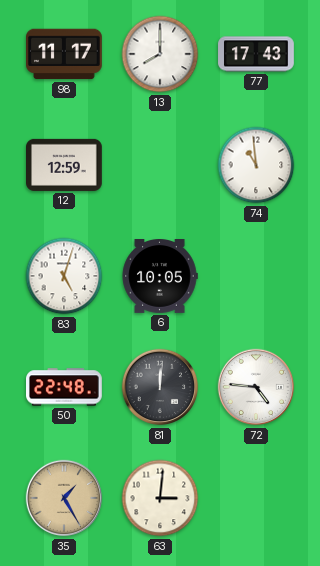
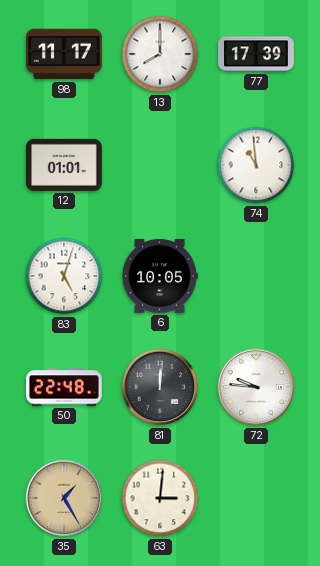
77: 17:43 -> 17:39 (256, 54)
12: 12:59 -> 01:01 (65, 165)
72: 4:46 -> 9:46 (256, 387)
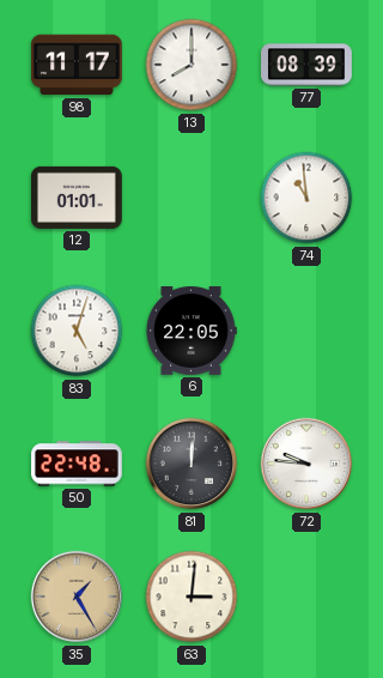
77: 17:39 -> 08:39 (306, 65)
6: 10:05 -> 22:05 (191, 332)
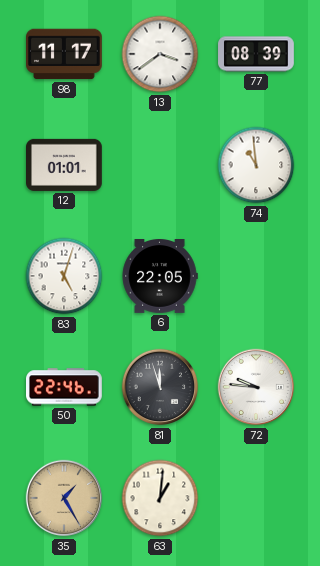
13: 8:00 -> 3:39 (160, 54)
50: 22:48 -> 22:46 (65, 387)
81: 12:01 -> 11:57 (160, 387)
63: 3:01 -> 1:01 (160, 498)
